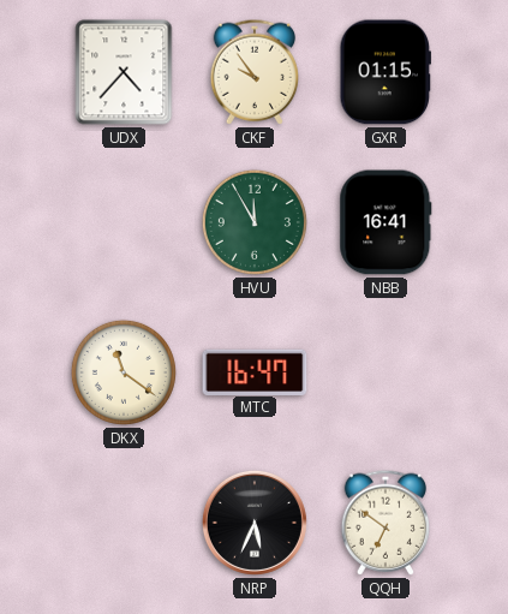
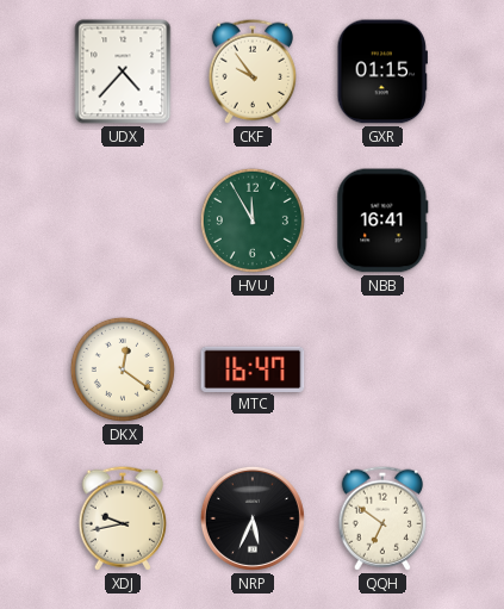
DKX: 11:21 -> 12:21 (123, 369)
XDJ: none -> 9:43 (123, 518)
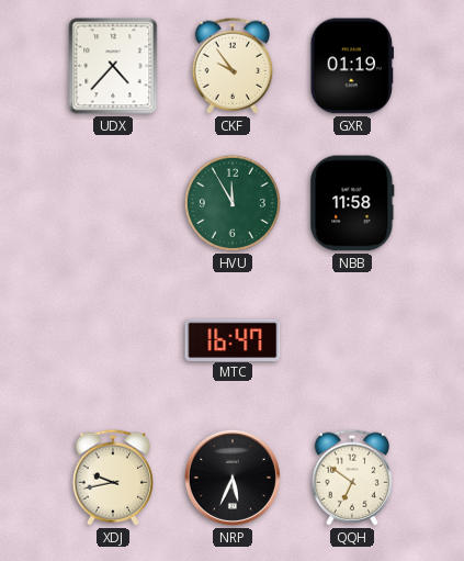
GXR: 01:15 -> 01:19 (351, 66)
NBB: 16:41 -> 11:58 (352, 203)
DKX: 12:21 -> none (123, 369)
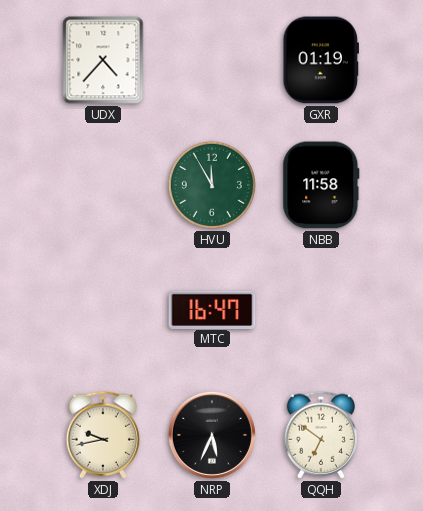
CKF: 9:54 -> none (233, 66)
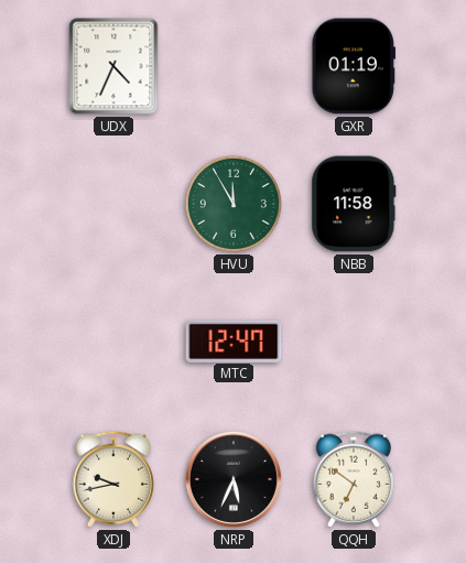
UDX: 4:37 -> 4:34 (113, 66)
MTC: 16:47 -> 12:47 (234, 340)
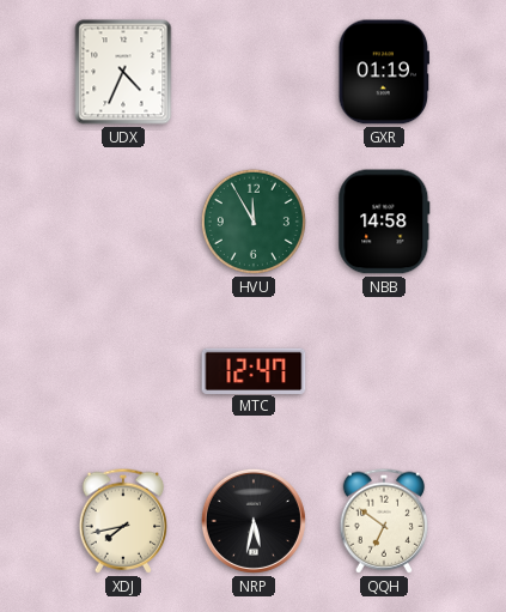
NBB: 11:58 -> 14:58 (384, 222)
XDJ: 9:43 -> 7:43 (123, 521)
NRP: 5:34 -> 5:32 (254, 521)
